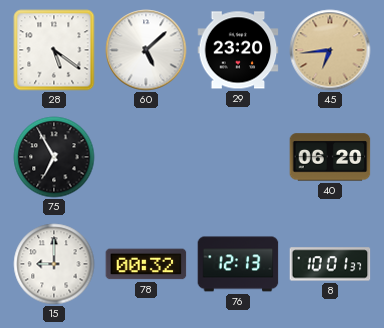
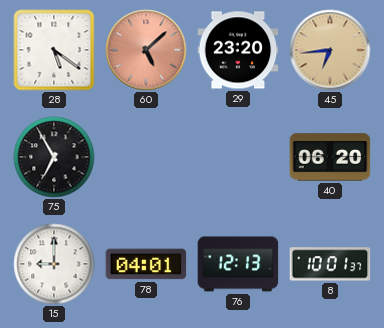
60 dial: white -> salmon (146, 50)
78: 00:32 -> 04:01 (146, 264)
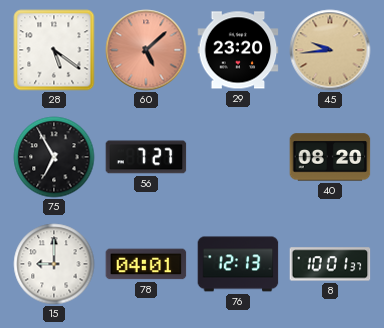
45: 6:44 -> 9:44 (330, 50)
56: none -> 7:27 (146, 157)
40: 06:20 -> 08:20 (330, 157)
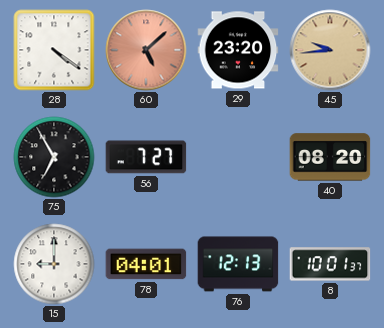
28: 5:21 -> 4:21 (54, 50)
